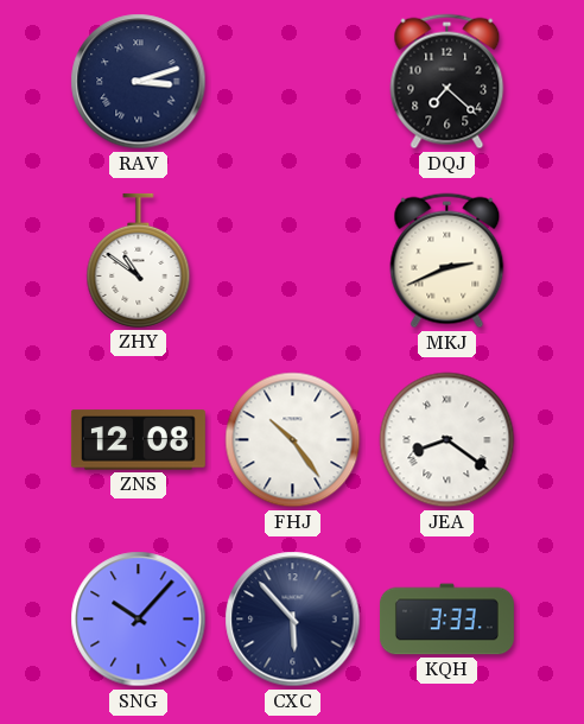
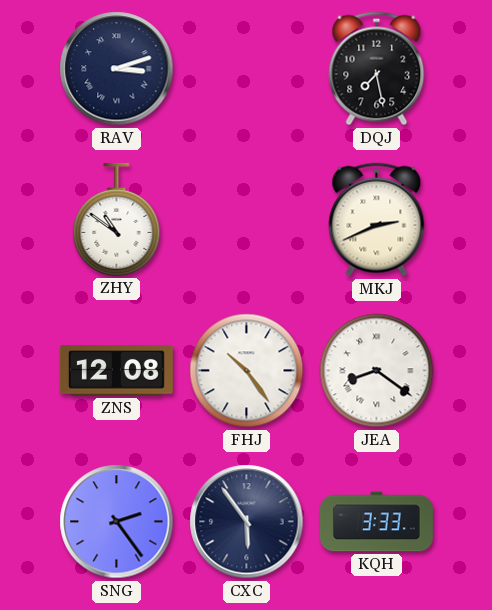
DQJ: 7:22 -> 7:28 (377, 69)
SNG: 10:07 -> 2:24 (117, 522)
CXC: 5:53 -> 5:54 (247, 522)
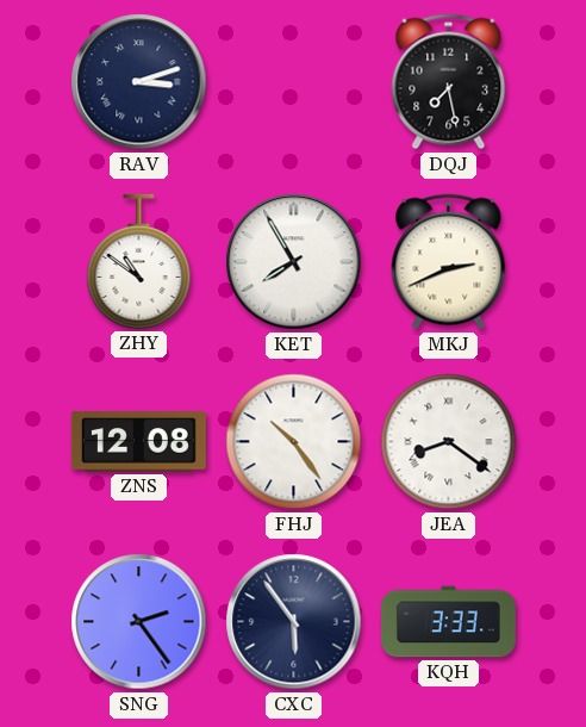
KET: none -> 7:55 (294, 262)
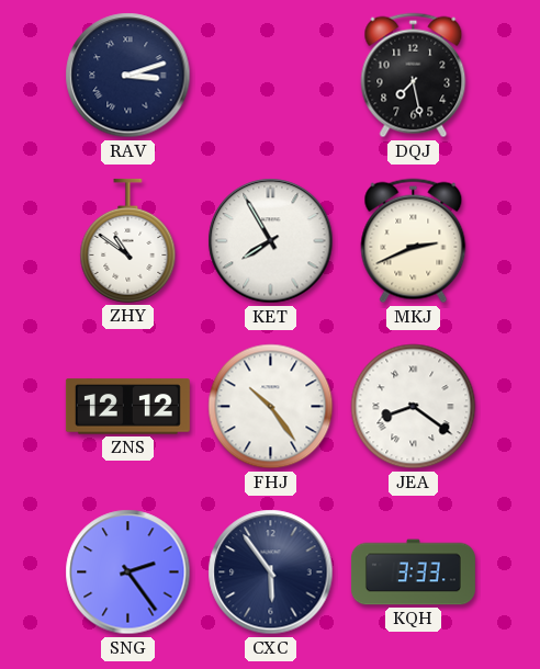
ZNS: 12:08 -> 12:12 (127, 407)
